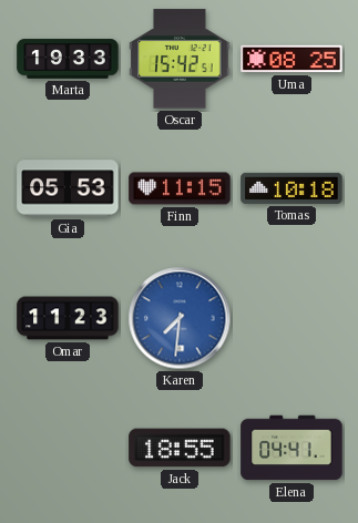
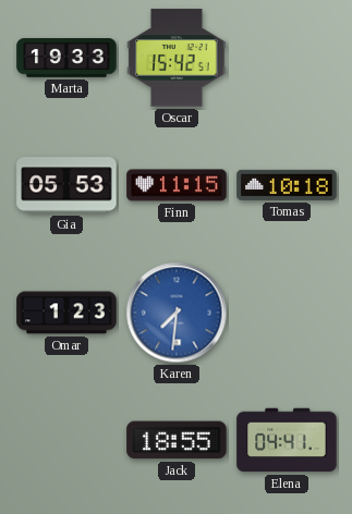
Uma: 08:25 -> none (291, 59)
Omar: 11:23 -> 1:23 (66, 313)
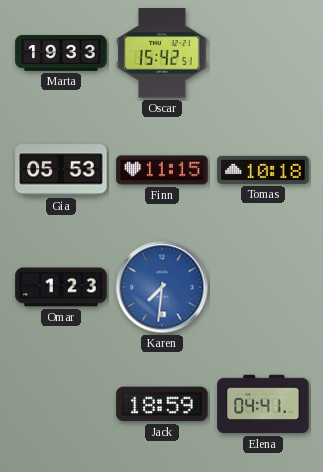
Jack: 18:55 -> 18:59 (162, 404)
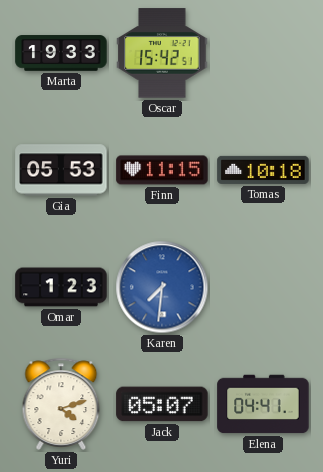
Yuri: none -> 4:12 (61, 404)
Jack: 18:59 -> 05:07 (162, 404)
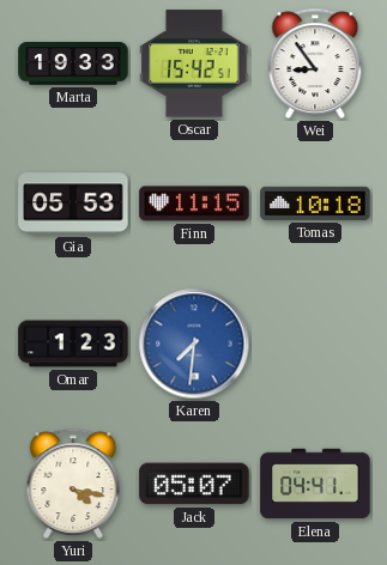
Wei: none -> 8:54 (315, 63)
Yuri: 4:12 -> 4:17 (73, 484)
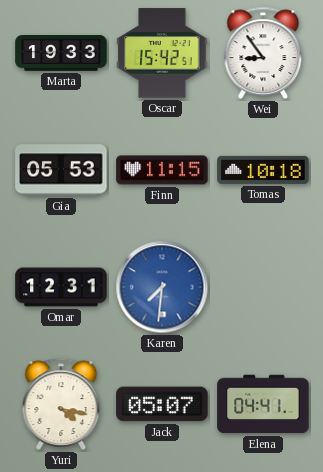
Omar: 1:23 -> 12:31 (61, 287)
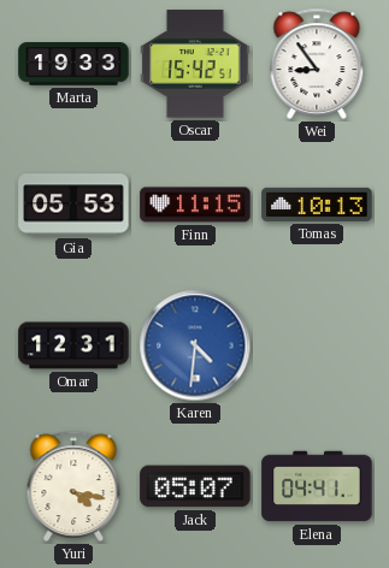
Tomas: 10:18 -> 10:13 (317, 205)
Karen: 7:31 -> 4:31 (195, 345)
